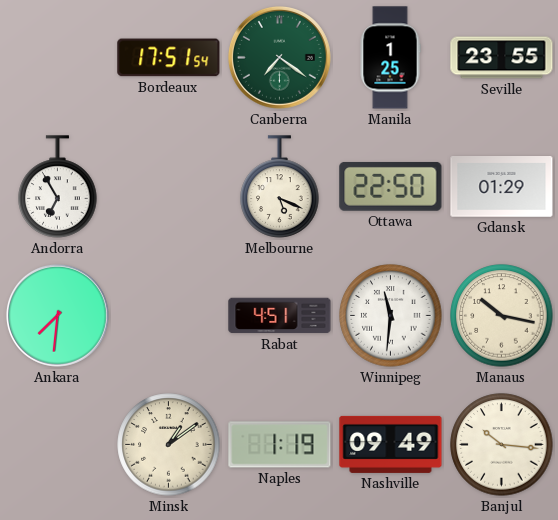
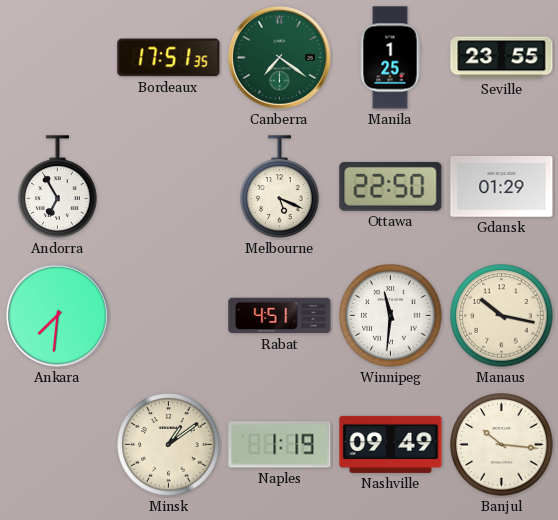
Bordeaux: 17:51:54 -> 17:51:35 (169, 58)
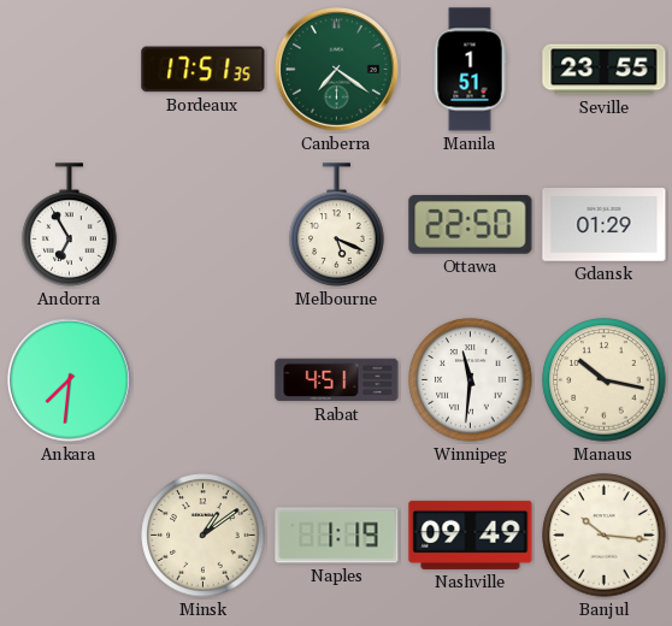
Manila: 1:25 -> 1:51 (470, 70)
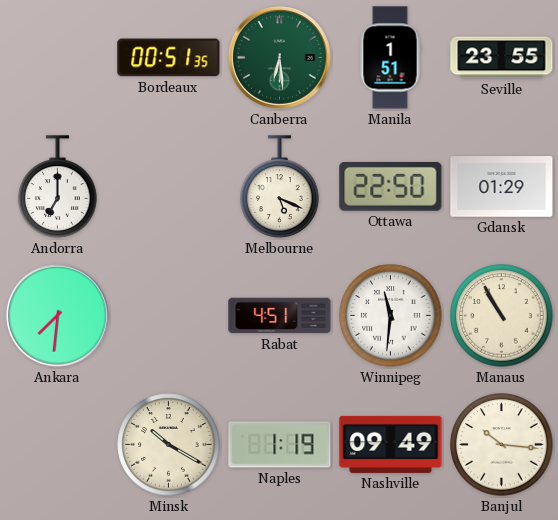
Bordeaux: 17:51 -> 00:51 (169, 58)
Canberra: 7:21 -> 6:29 (279, 57)
Andorra: 6:55 -> 7:00 (58, 187)
Manaus: 10:17 -> 10:55 (502, 316)
Minsk: 1:09 -> 10:20 (169, 445)
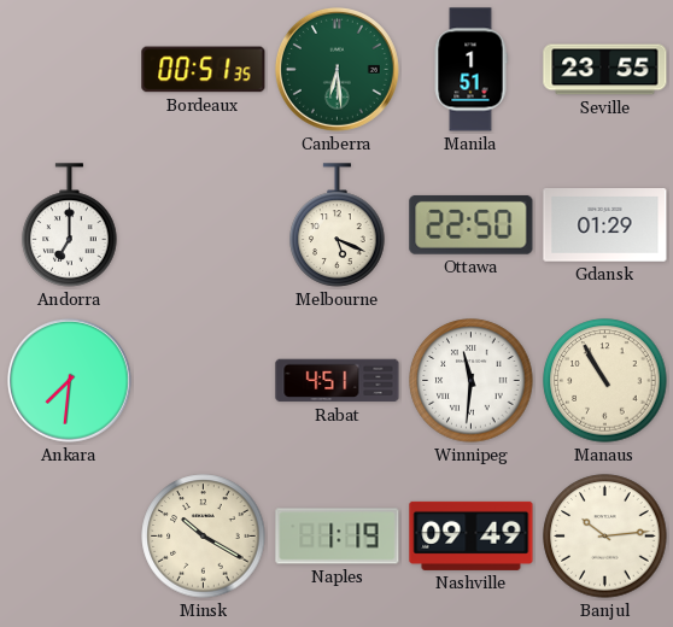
Banjul: 10:16 -> 10:14 (605, 537)
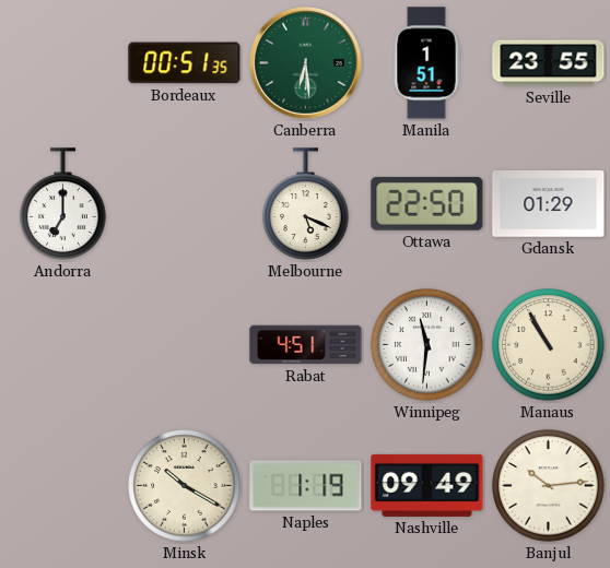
Ankara: 7:31 -> none (69, 380)
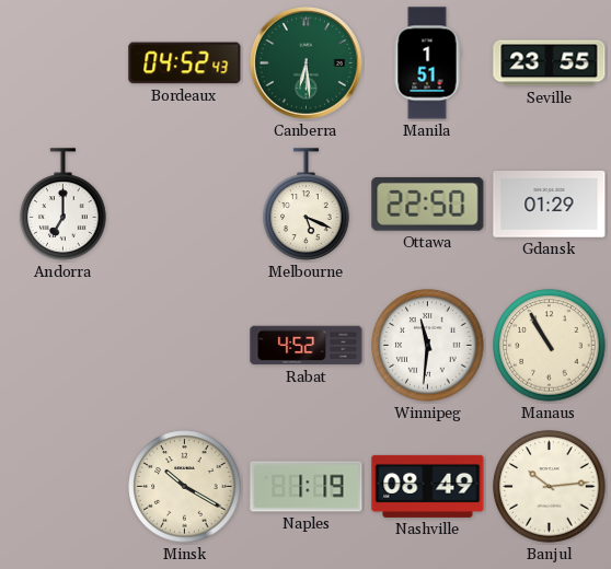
Bordeaux: 00:51 -> 04:52 (185, 63)
Rabat: 4:51 -> 4:52 (307, 346)
Nashville: 09:49 -> 08:49 (428, 486)
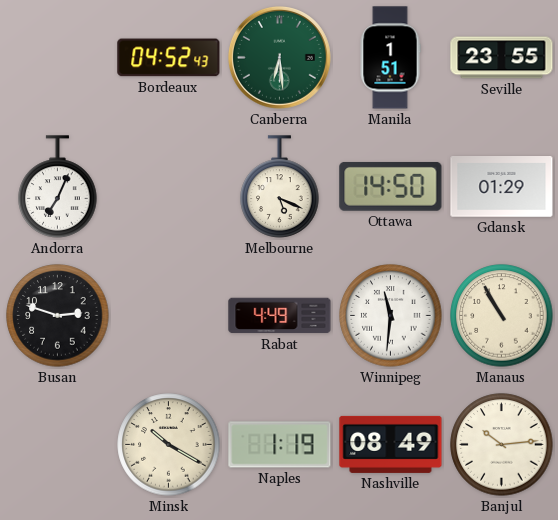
Andorra: 7:00 -> 7:04 (58, 187)
Ottawa: 22:50 -> 14:50 (391, 186)
Busan: none -> 2:48 (58, 316)
Rabat: 4:52 -> 4:49 (280, 316)
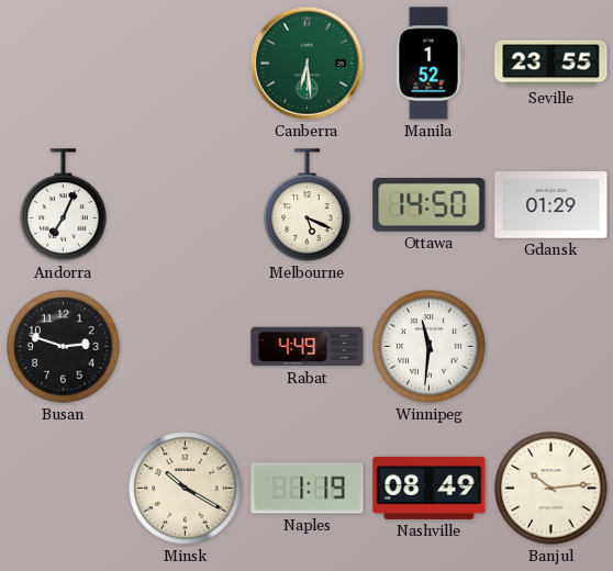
Bordeaux: 04:52 -> none (169, 58)
Manila: 1:51 -> 1:52 (428, 64)
Manaus: 10:55 -> none (502, 316)
